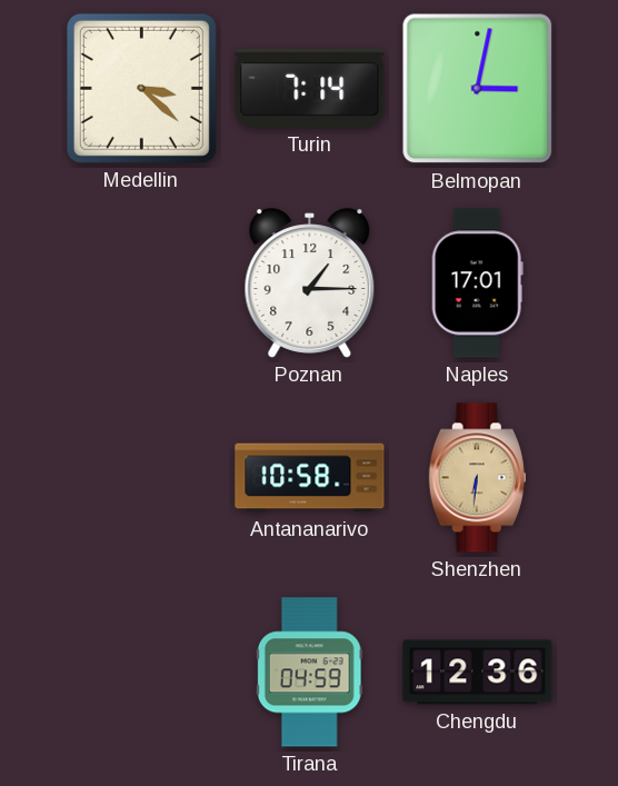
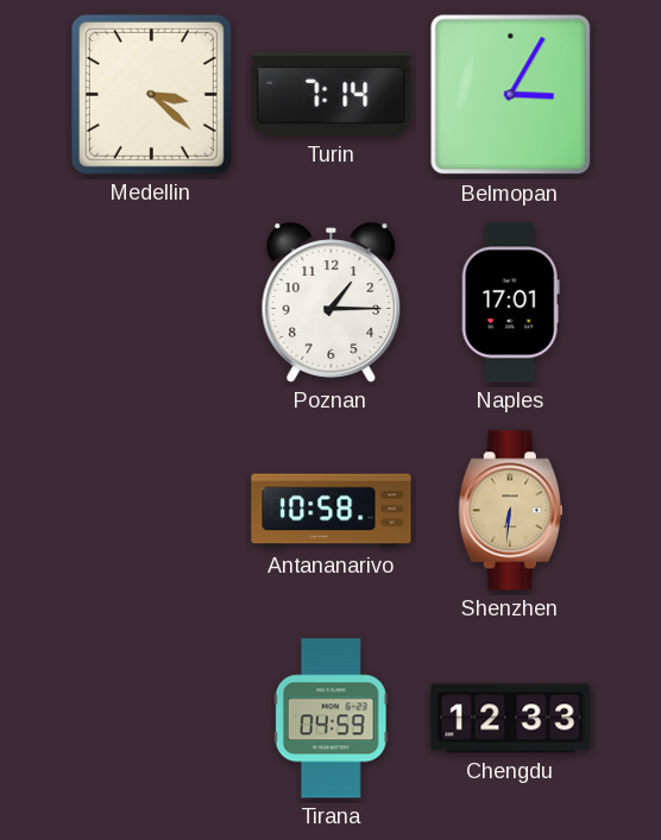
Belmopan: 3:02 -> 3:05 (511, 95)
Chengdu: 12:36 -> 12:33 (511, 719)
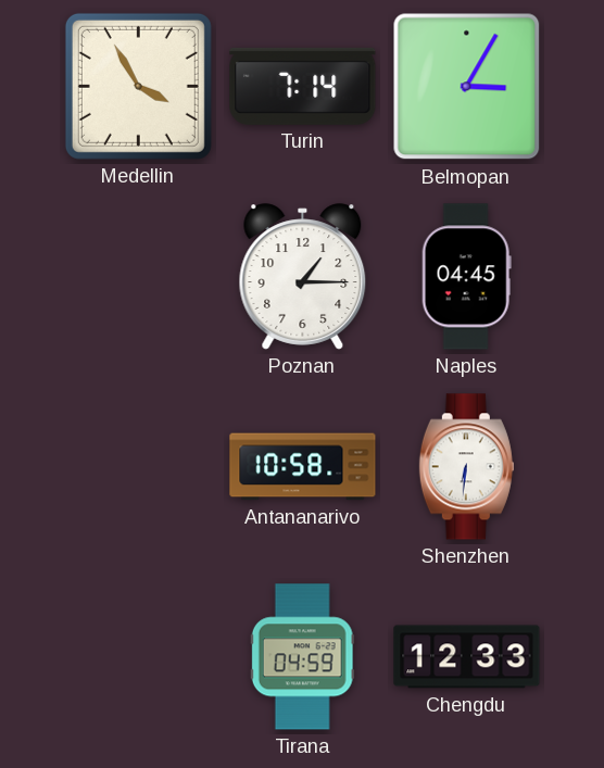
Medellin: 3:22 -> 3:55 (138, 86)
Naples: 17:01 -> 04:45 (466, 277)
Shenzhen dial: champagne -> white (466, 467)
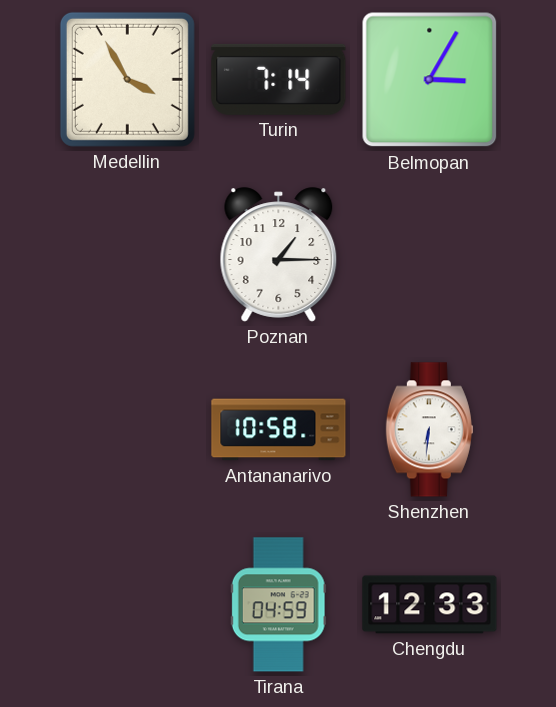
Naples: 04:45 -> none (466, 277)
